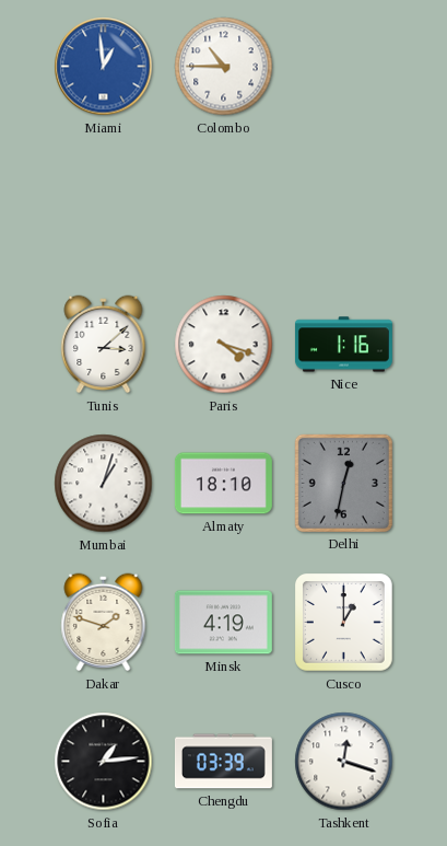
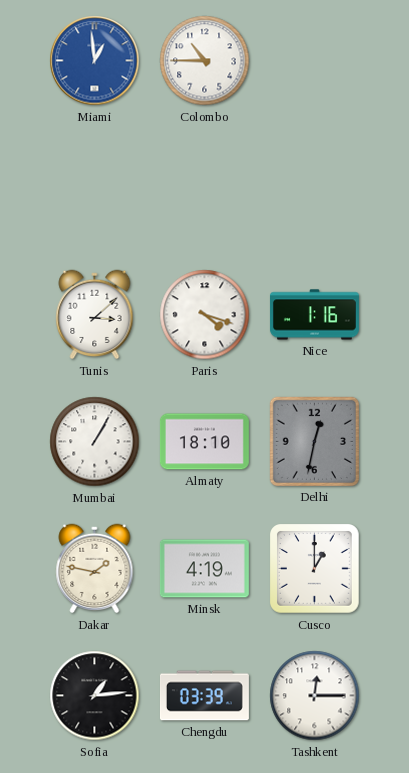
Mumbai: 1:03 -> 1:05 (95, 442)
Dakar: 1:48 -> 1:47 (95, 569)
Tashkent: 12:18 -> 12:15 (315, 696)
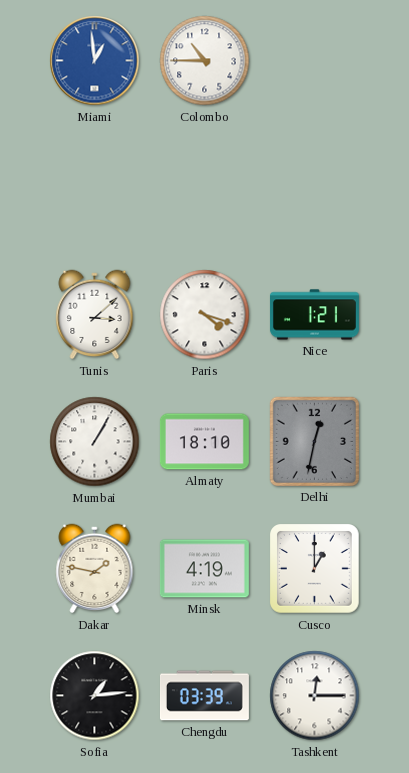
Nice: 1:16 -> 1:21 (314, 315)
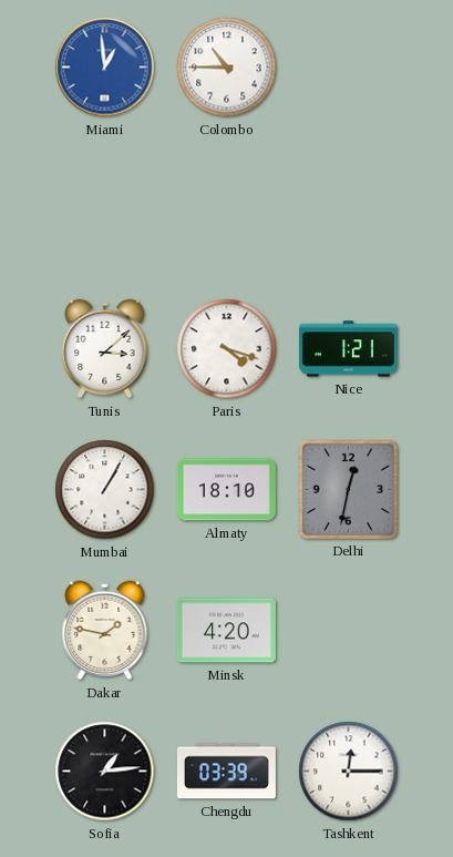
Minsk: 4:19 -> 4:20 (226, 631)
Cusco: 1:00 -> none (315, 569)
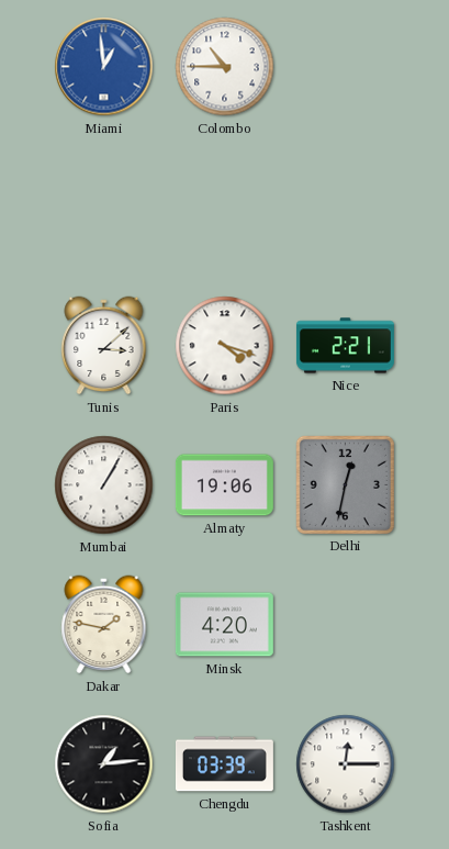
Nice: 1:21 -> 2:21 (345, 346)
Almaty: 18:10 -> 19:06 (224, 485)
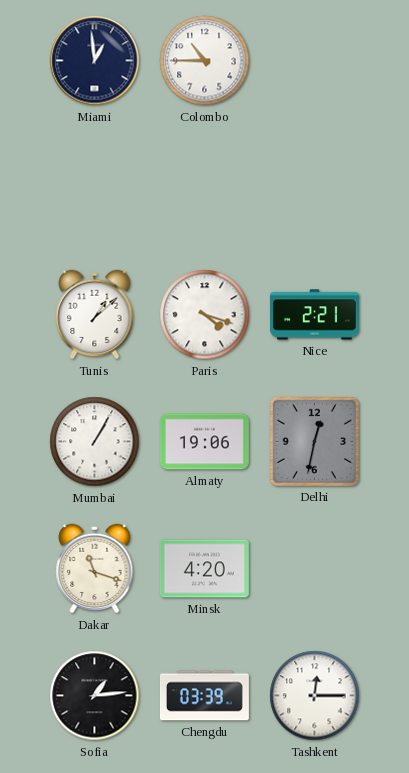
Miami dial: blue -> navy (95, 61)
Tunis: 3:08 -> 1:08 (95, 315)
Dakar: 1:47 -> 11:18 (95, 569)
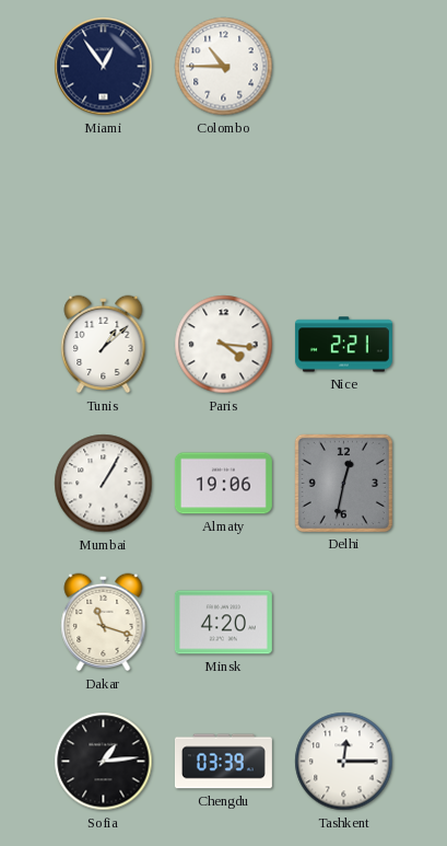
Miami: 12:59 -> 12:54 (104, 67)
Paris: 4:18 -> 4:16 (224, 345)
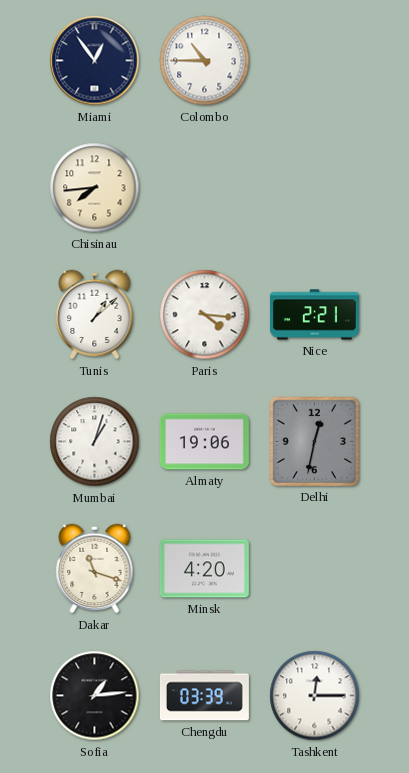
Chisinau: none -> 7:44 (95, 188)
Mumbai: 1:05 -> 1:03 (95, 442)
